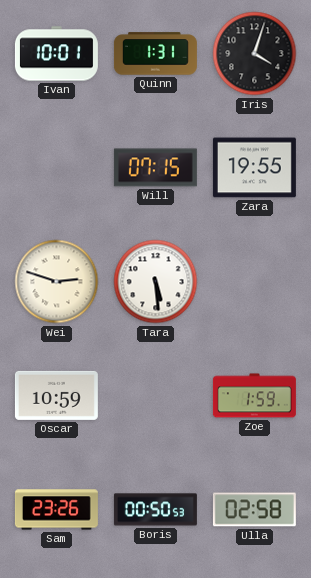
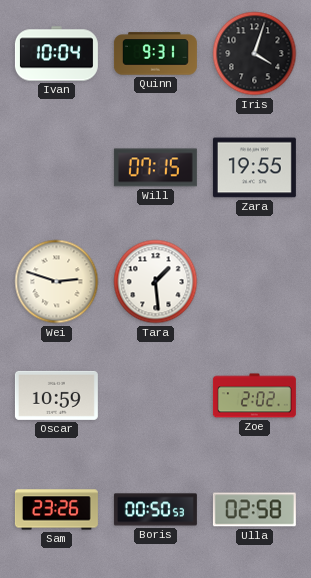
Ivan: 10:01 -> 10:04 (56, 54)
Quinn: 1:31 -> 9:31 (155, 54)
Tara: 5:29 -> 1:29 (156, 282)
Zoe: 1:59 -> 2:02 (254, 396)
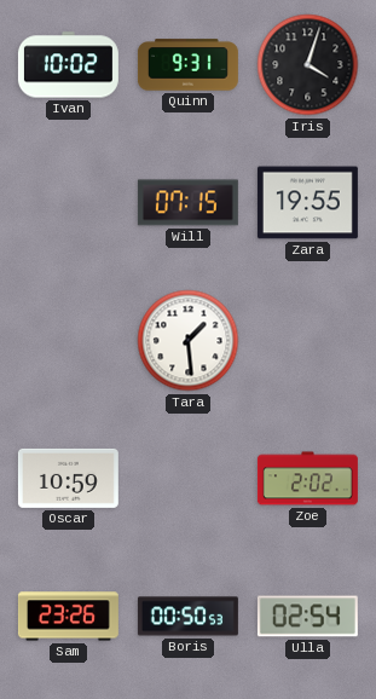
Ivan: 10:04 -> 10:02 (68, 65)
Wei: 2:48 -> none (57, 282)
Ulla: 02:58 -> 02:54 (307, 617)
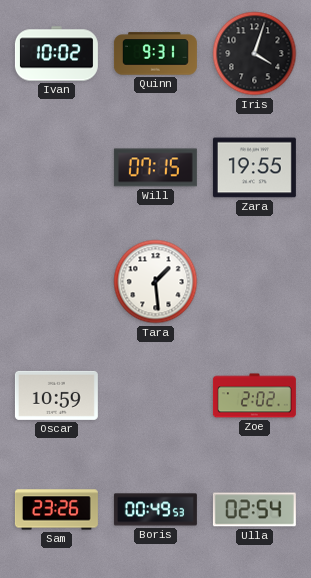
Boris: 00:50 -> 00:49 (155, 510)
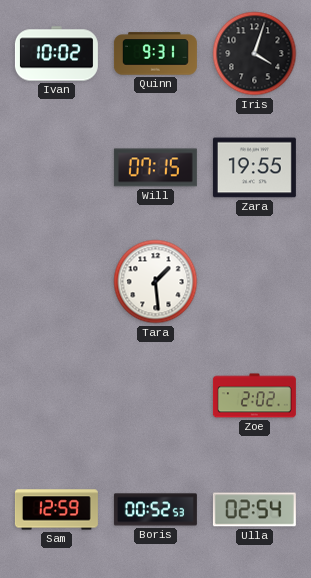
Oscar: 10:59 -> none (56, 395)
Sam: 23:26 -> 12:59 (56, 510)
Boris: 00:49 -> 00:52 (155, 510)
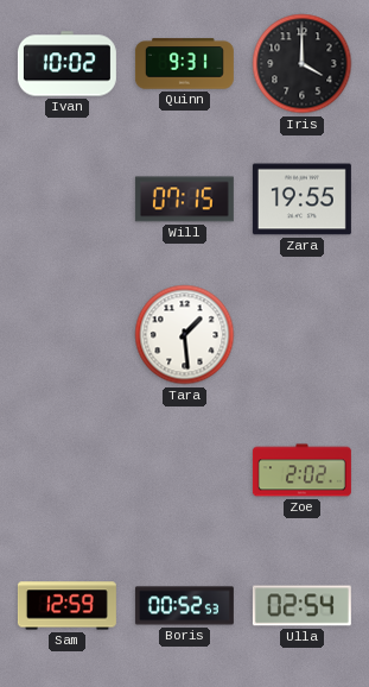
Iris: 4:03 -> 4:00 (303, 64)
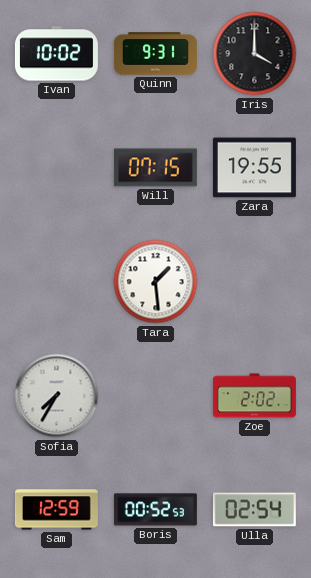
Sofia: none -> 7:35 (57, 396)
